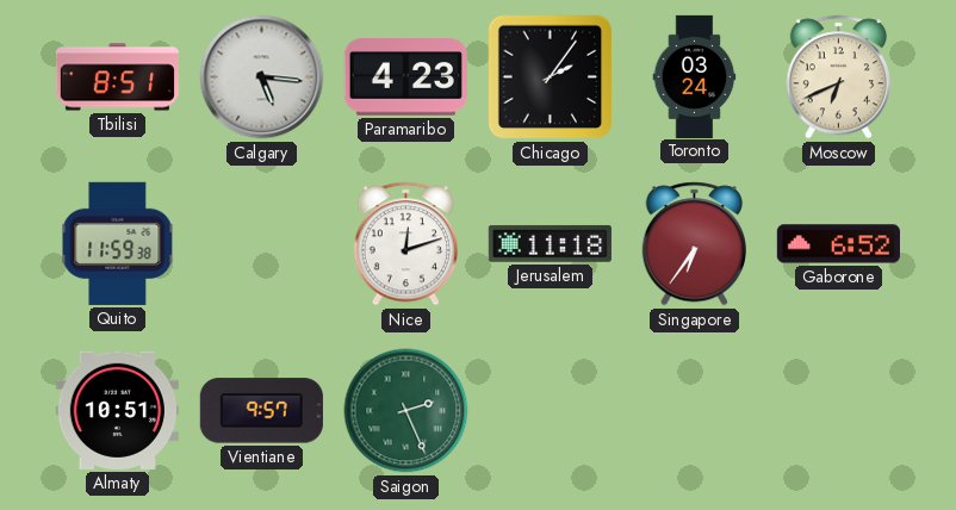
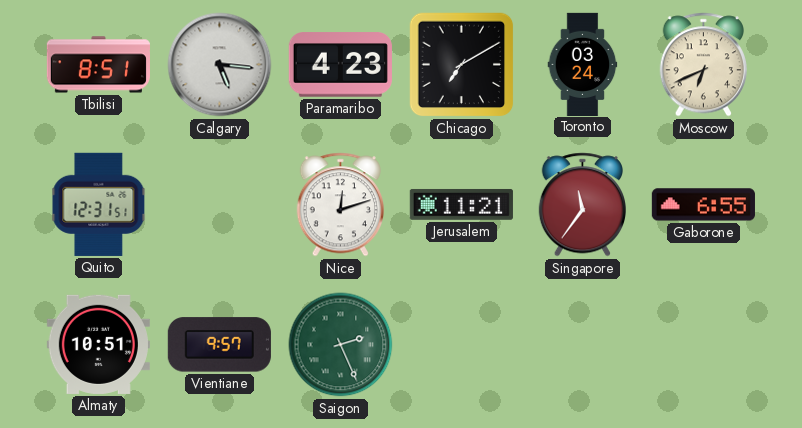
Chicago: 2:06 -> 7:10 (462, 65)
Quito: 11:59 -> 12:31 (99, 204)
Jerusalem: 11:18 -> 11:21 (461, 204)
Singapore: 6:36 -> 11:36 (582, 205)
Gaborone: 6:52 -> 6:55 (703, 205)
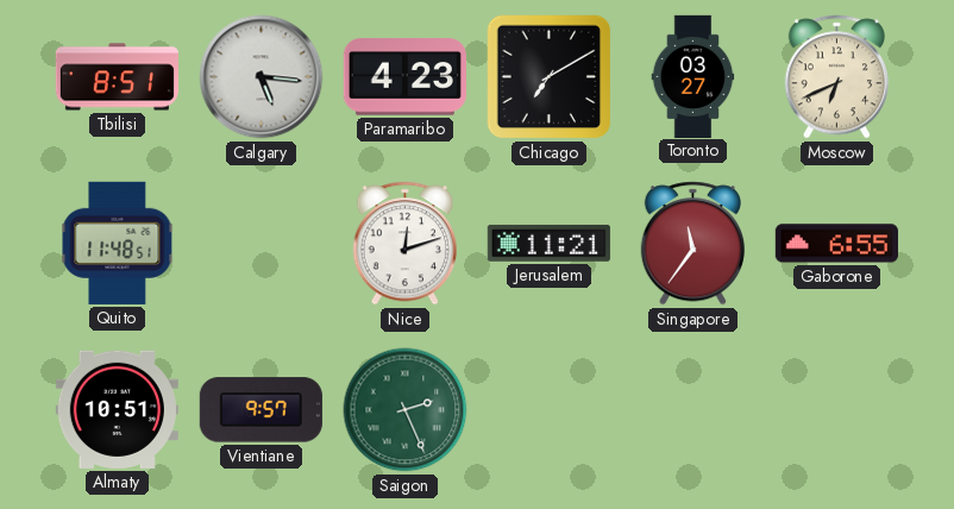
Toronto: 03:24 -> 03:27 (693, 76)
Quito: 12:31 -> 11:48 (118, 243)
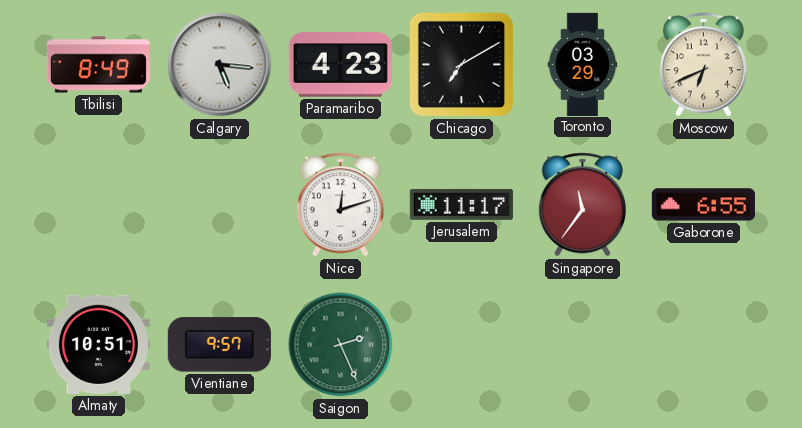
Tbilisi: 8:51 -> 8:49 (98, 65)
Toronto: 03:27 -> 03:29 (583, 64)
Quito: 11:48 -> none (118, 243)
Jerusalem: 11:21 -> 11:17 (461, 204)
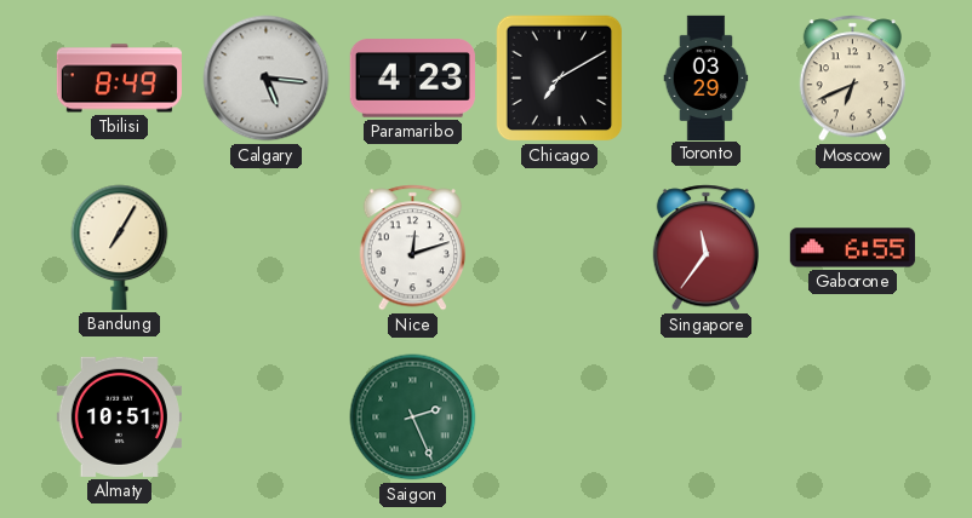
Bandung: none -> 7:05 (120, 247)
Jerusalem: 11:17 -> none (461, 204)
Vientiane: 9:57 -> none (219, 345)
